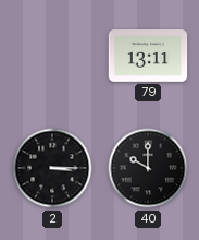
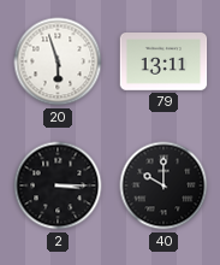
20: none -> 5:57 (58, 61)
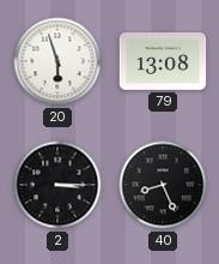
79: 13:11 -> 13:08 (163, 62)
40: 10:00 -> 8:26 (163, 185)
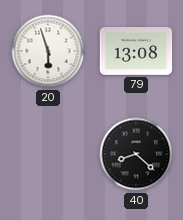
2: 3:15 -> none (57, 185)
40: 8:26 -> 8:22 (136, 154)
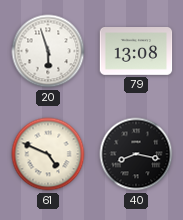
61: none -> 4:49 (48, 154)
40: 8:22 -> 8:17 (136, 154)
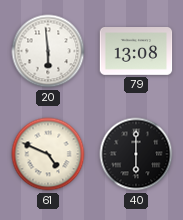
20: 5:57 -> 5:59 (48, 51)
40: 8:17 -> 6:00 (136, 154)
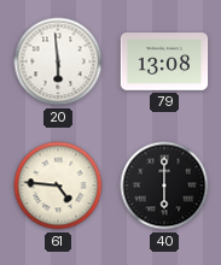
61: 4:49 -> 4:46 (58, 185)
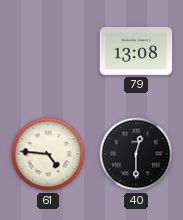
20: 5:59 -> none (58, 61)
40: 6:00 -> 12:30 (136, 154)
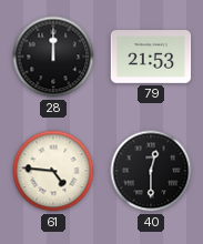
28: none -> 12:00 (53, 57)
79: 13:08 -> 21:53 (151, 58)
